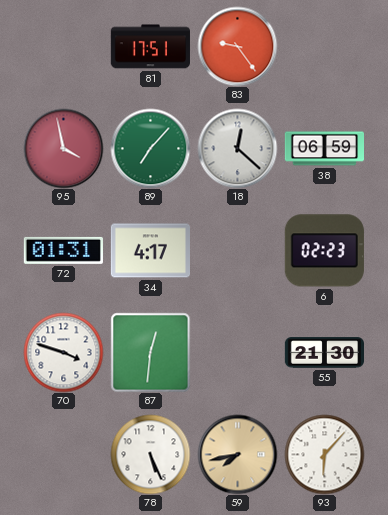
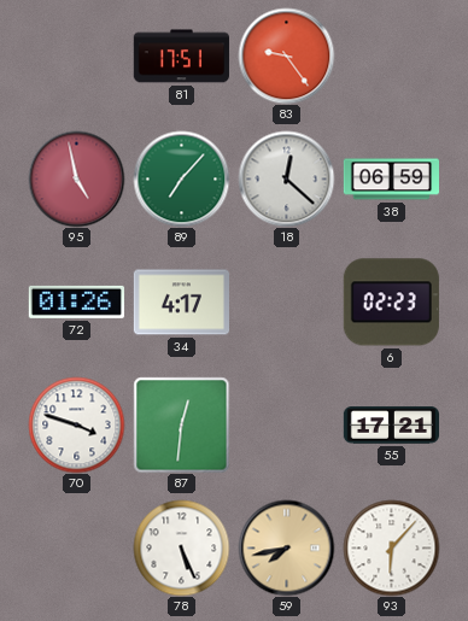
95: 3:58 -> 4:58 (76, 178)
72: 01:31 -> 01:26 (76, 301)
55: 21:30 -> 17:21 (391, 426)
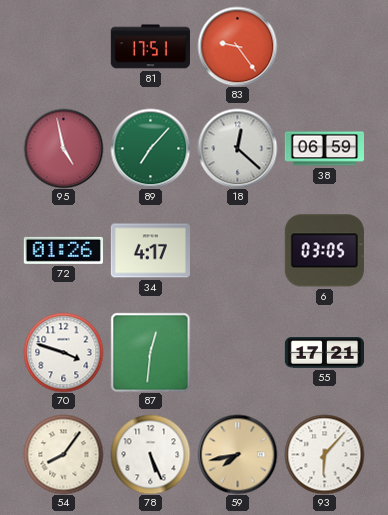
6: 02:23 -> 03:05 (324, 251)
54: none -> 8:06 (63, 454)
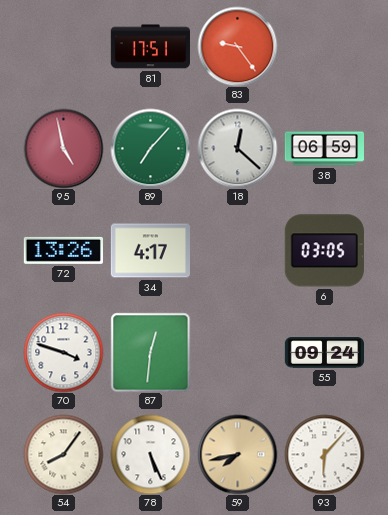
72: 01:26 -> 13:26 (63, 250)
55: 17:21 -> 09:24 (324, 353)
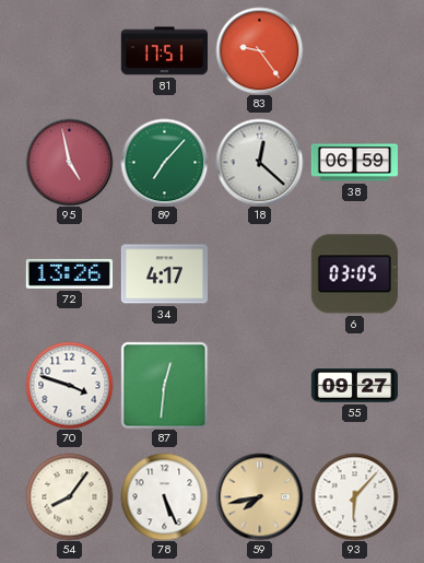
55: 09:24 -> 09:27 (354, 386)
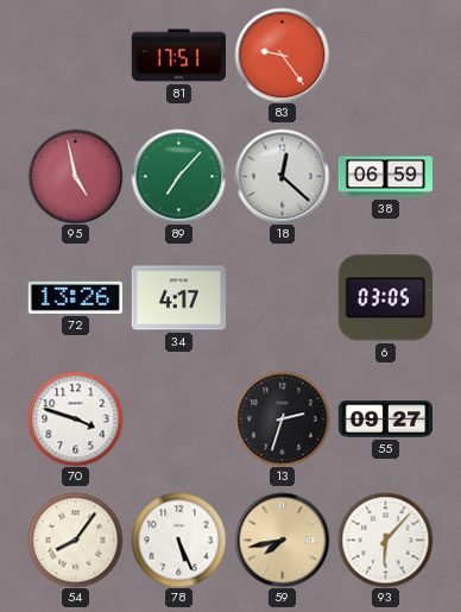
87: 12:31 -> none (164, 385)
13: none -> 2:33 (282, 418)
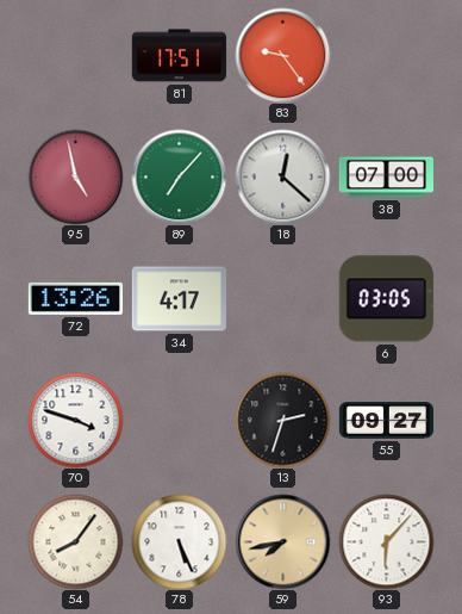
38: 06:59 -> 07:00 (386, 178)
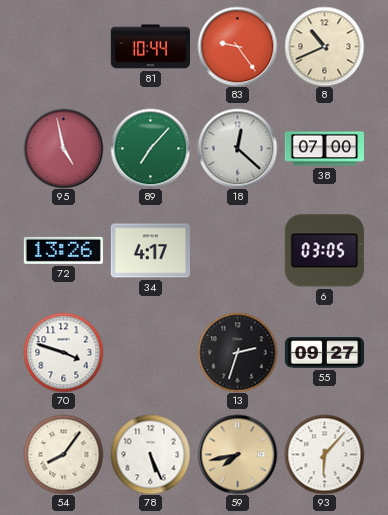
81: 17:51 -> 10:44 (150, 47)
8: none -> 10:41 (324, 46)
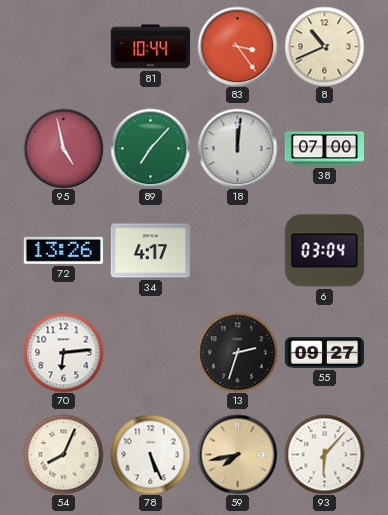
83: 9:24 -> 3:24 (237, 46)
18: 12:22 -> 12:01 (237, 148)
6: 03:05 -> 03:04 (324, 251)
70: 3:48 -> 6:14 (63, 352)
54: 8:06 -> 8:04 (63, 454)
